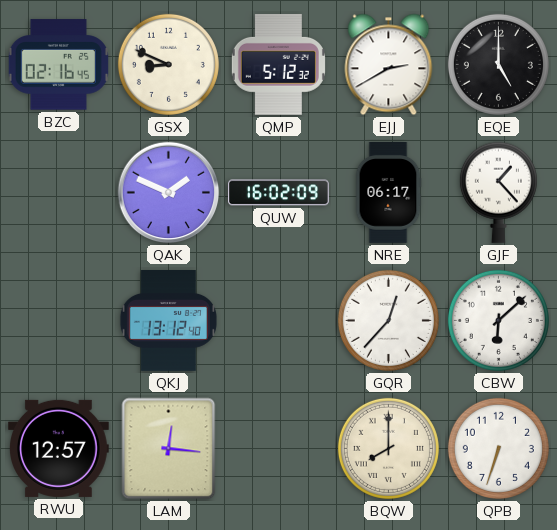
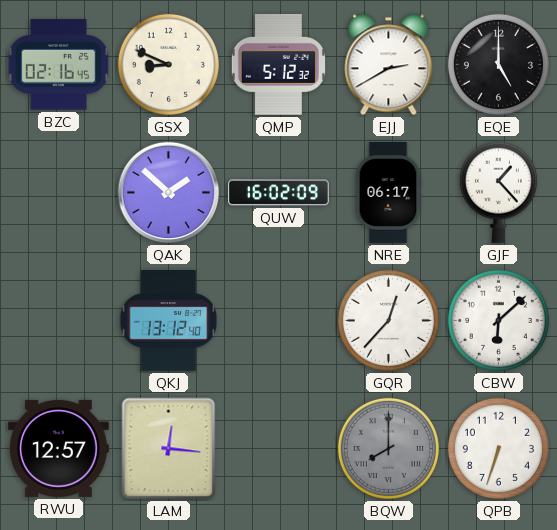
QAK: 1:49 -> 1:52 (169, 193)
BQW dial: cream -> grey (388, 448)
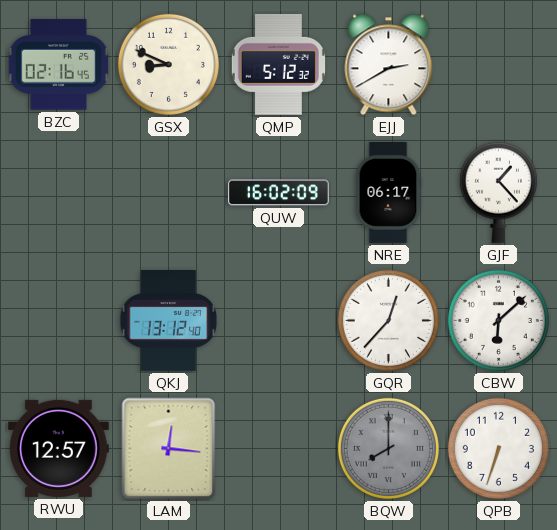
EQE: 5:00 -> none (498, 64)
QAK: 1:52 -> none (169, 193)
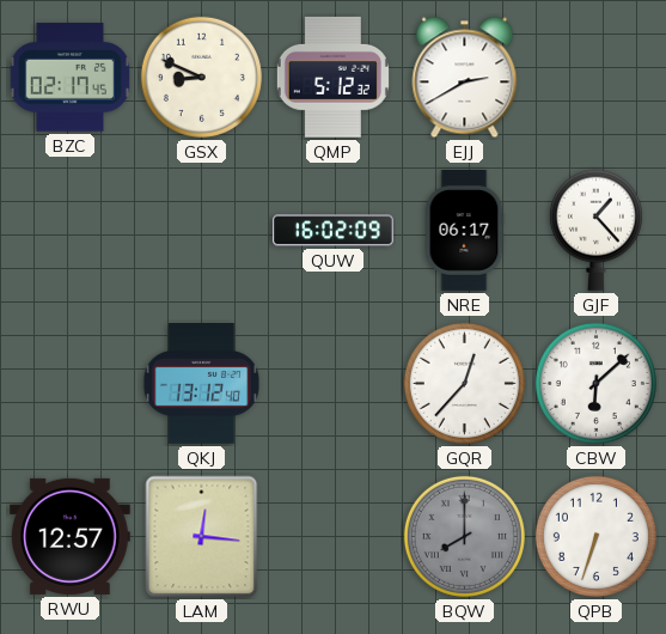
BZC: 02:16 -> 02:17 (69, 78)
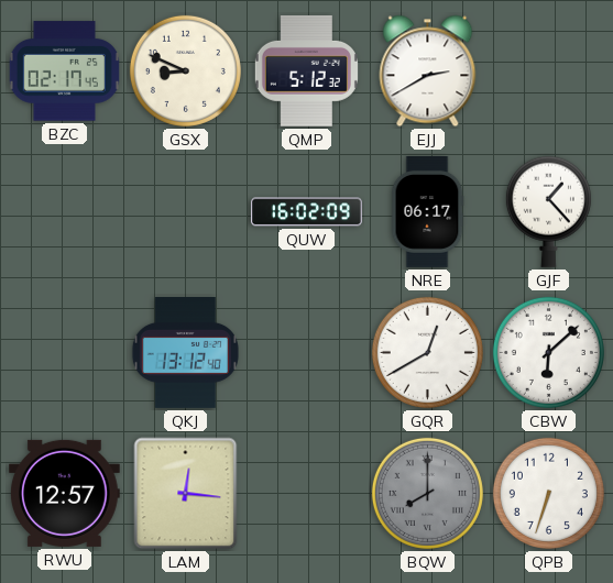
GQR: 12:37 -> 12:40 (427, 352)
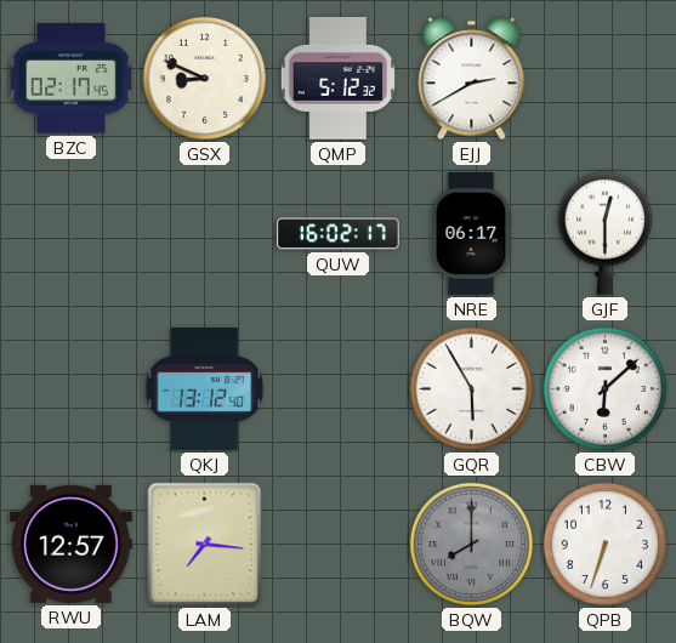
QUW: 16:02:09 -> 16:02:17 (339, 234)
GJF: 1:23 -> 12:30 (604, 233)
GQR: 12:40 -> 5:55 (471, 388)
LAM: 12:16 -> 7:16 (205, 545)
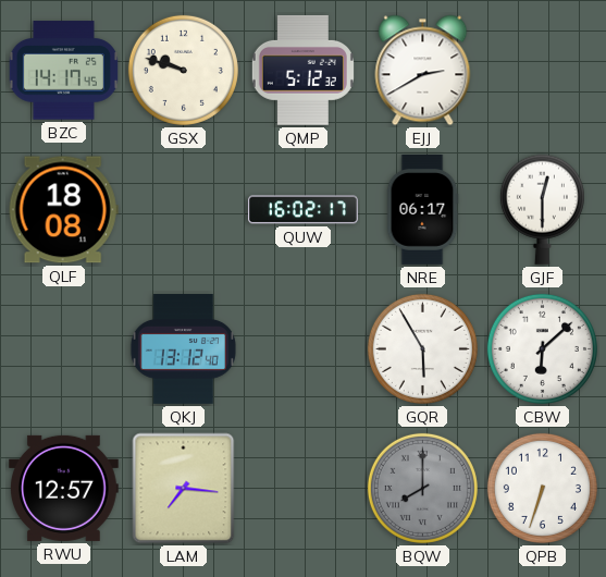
BZC: 02:17 -> 14:17 (63, 71)
GSX: 8:49 -> 9:48 (183, 70)
QLF: none -> 18:08 (63, 210)
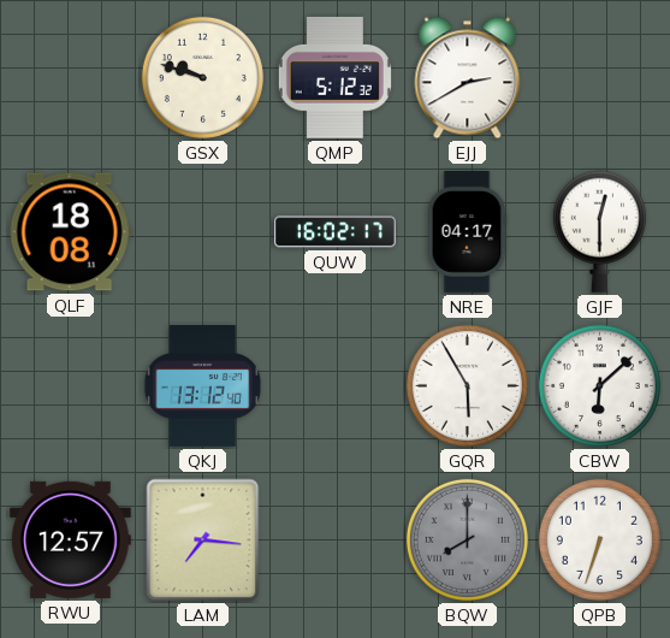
BZC: 14:17 -> none (63, 71)
NRE: 06:17 -> 04:17 (467, 232)
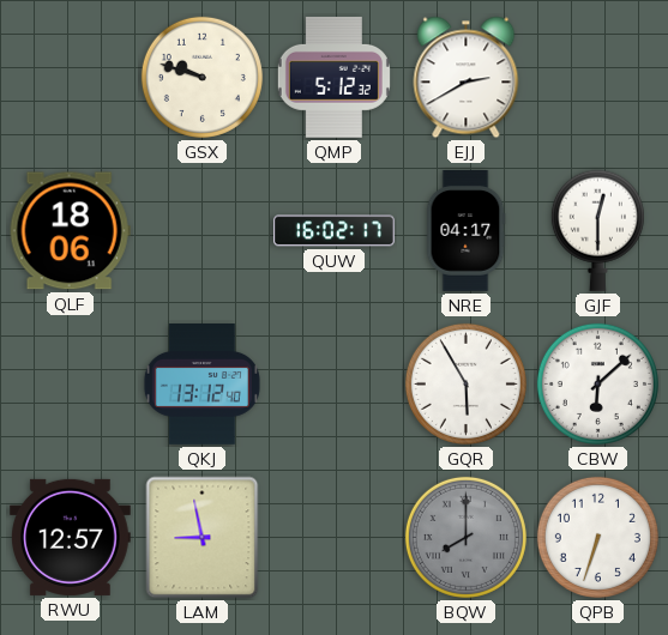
QLF: 18:08 -> 18:06 (70, 231)
LAM: 7:16 -> 8:58 (203, 538)
